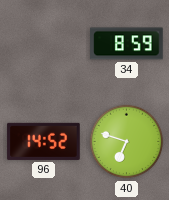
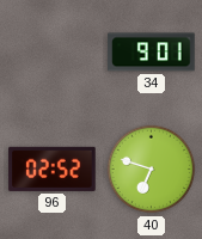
34: 8:59 -> 9:01 (152, 53)
96: 14:52 -> 02:52 (53, 168)
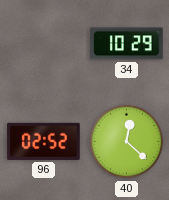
34: 9:01 -> 10:29 (127, 44)
40: 6:48 -> 12:22 (127, 142)
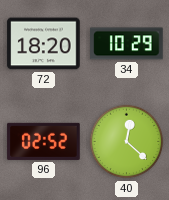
72: none -> 18:20 (44, 44)
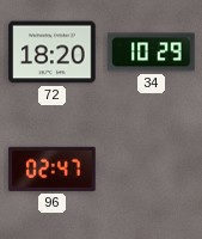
96: 02:52 -> 02:47 (53, 168)
40: 12:22 -> none (127, 142)
